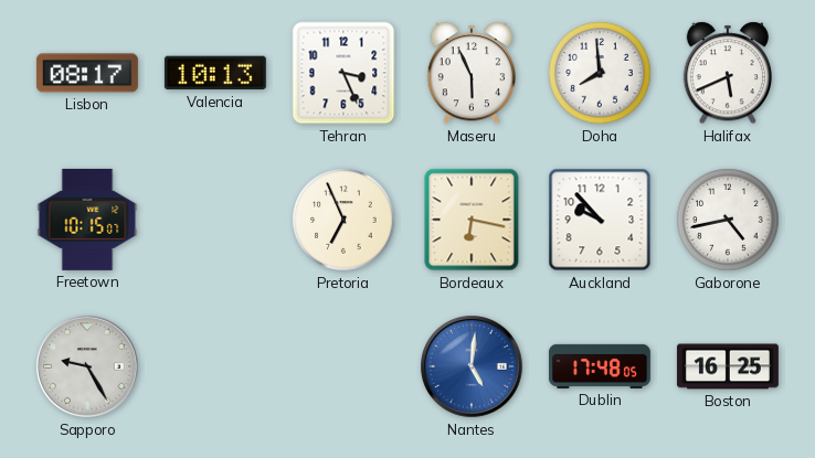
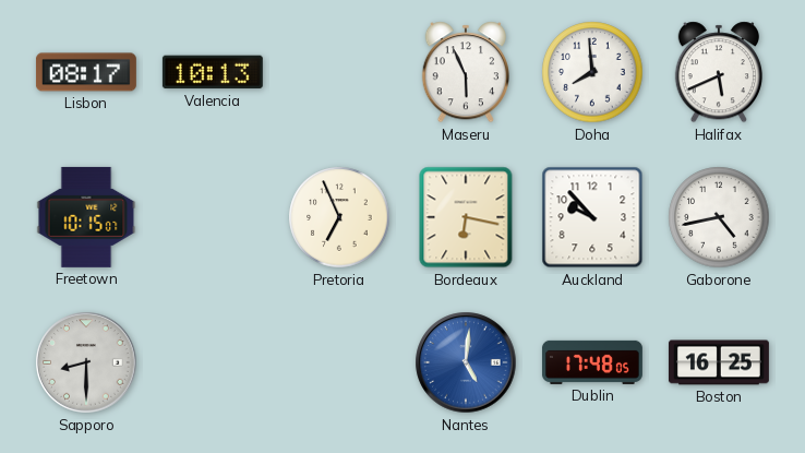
Tehran: 3:26 -> none (343, 73)
Sapporo: 9:25 -> 8:30 (86, 362)
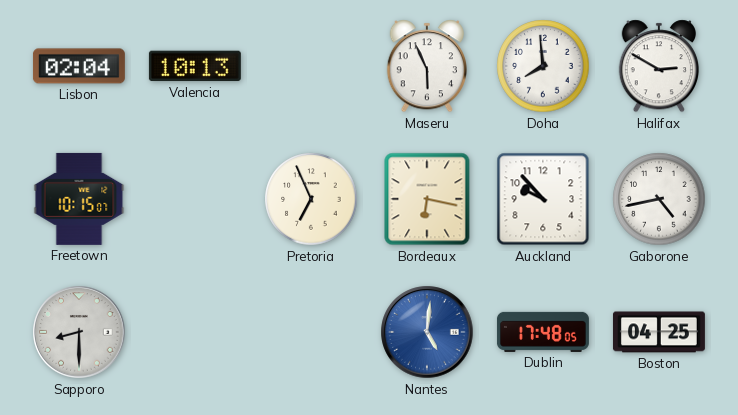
Lisbon: 08:17 -> 02:04 (79, 66)
Halifax: 5:41 -> 2:50 (658, 66)
Boston: 16:25 -> 04:25 (659, 332)
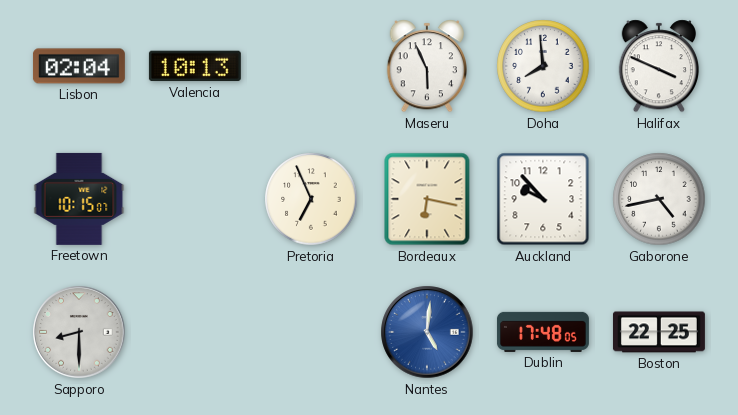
Halifax: 2:50 -> 3:49 (658, 66)
Boston: 04:25 -> 22:25 (659, 332)
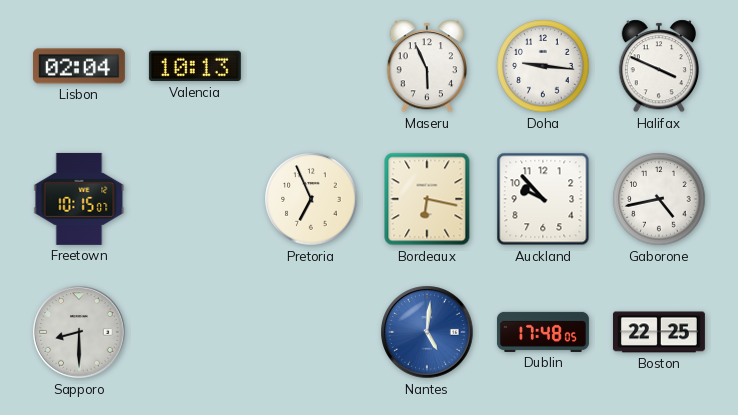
Doha: 7:59 -> 9:16 (543, 66)
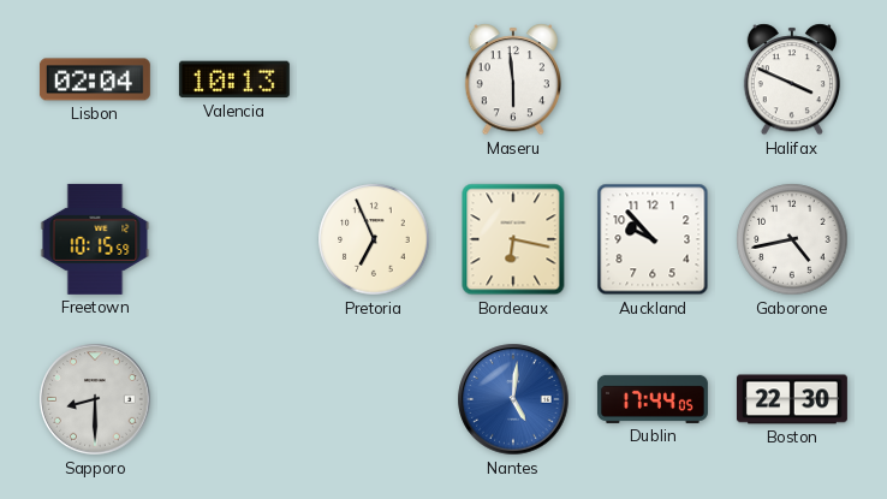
Maseru: 5:56 -> 5:59 (512, 79)
Doha: 9:16 -> none (543, 66)
Freetown: 10:15:07 -> 10:15:59 (95, 239)
Dublin: 17:48 -> 17:44 (653, 399)
Boston: 22:25 -> 22:30 (792, 399)
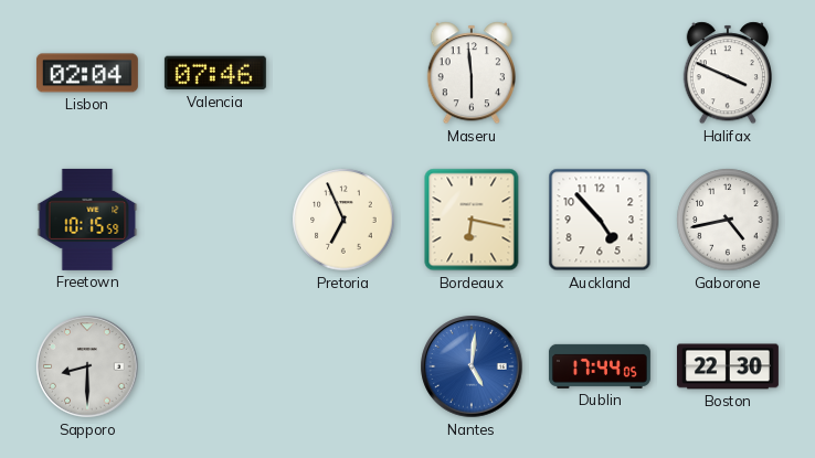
Valencia: 10:13 -> 07:46 (215, 73)
Auckland: 9:53 -> 4:53 (600, 220)
